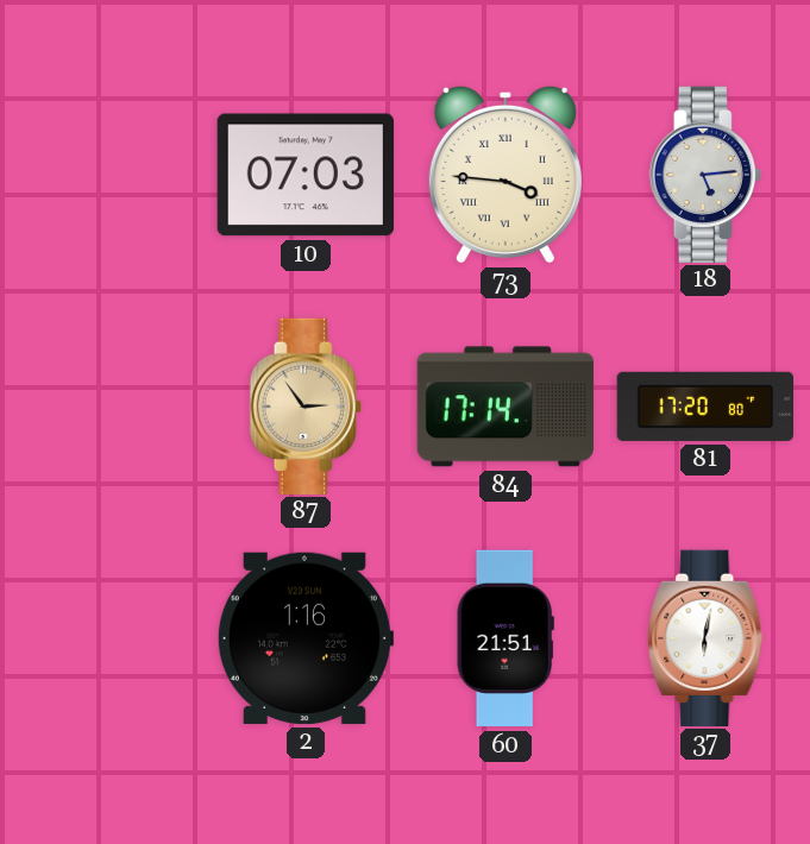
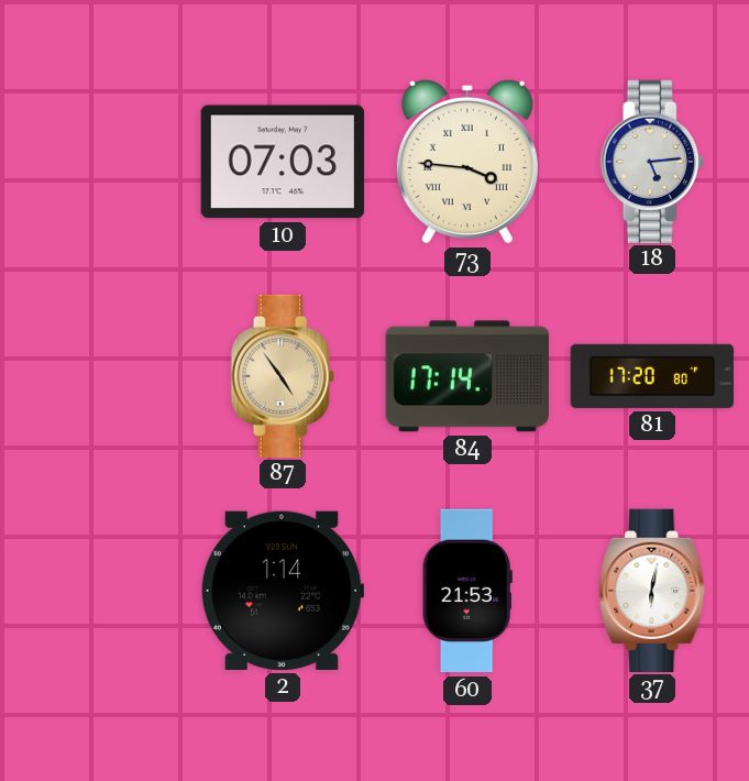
87: 2:54 -> 4:54 (283, 375)
2: 1:16 -> 1:14 (282, 591)
60: 21:51 -> 21:53 (467, 591)
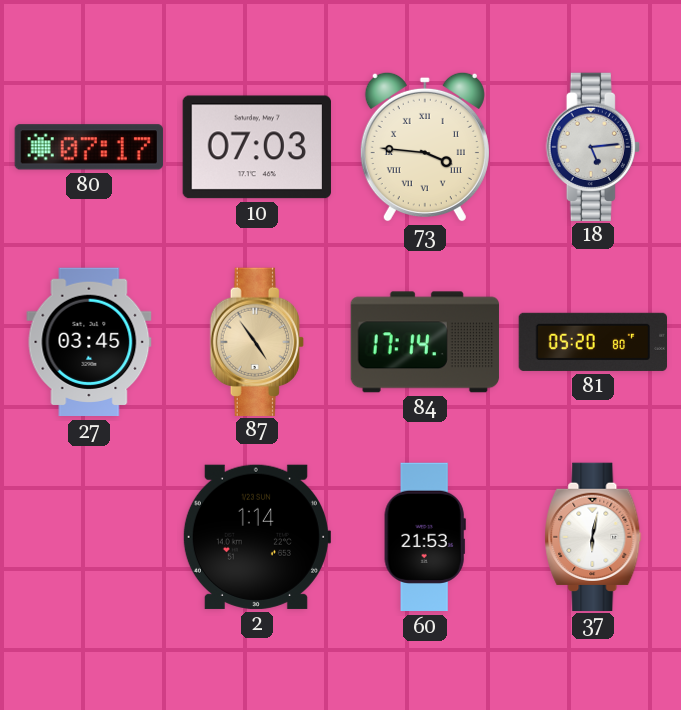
80: none -> 07:17 (89, 147)
27: none -> 03:45 (89, 342)
81: 17:20 -> 05:20 (592, 342)
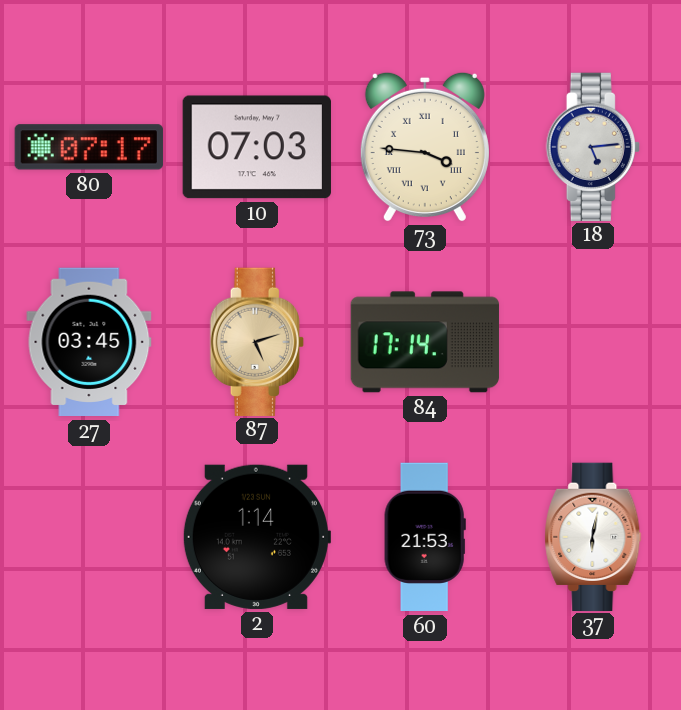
87: 4:54 -> 5:12 (257, 341)
81: 05:20 -> none (592, 342)
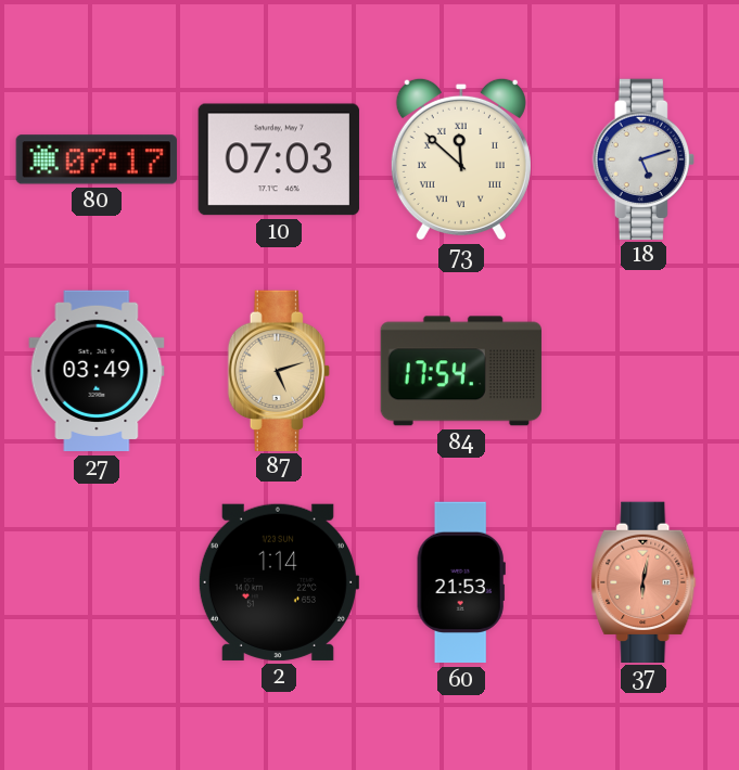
73: 3:46 -> 11:52 (461, 159)
18: 5:14 -> 5:12 (644, 158)
27: 03:45 -> 03:49 (97, 371)
84: 17:14 -> 17:54 (460, 371)
37 dial: white -> salmon (644, 581)
